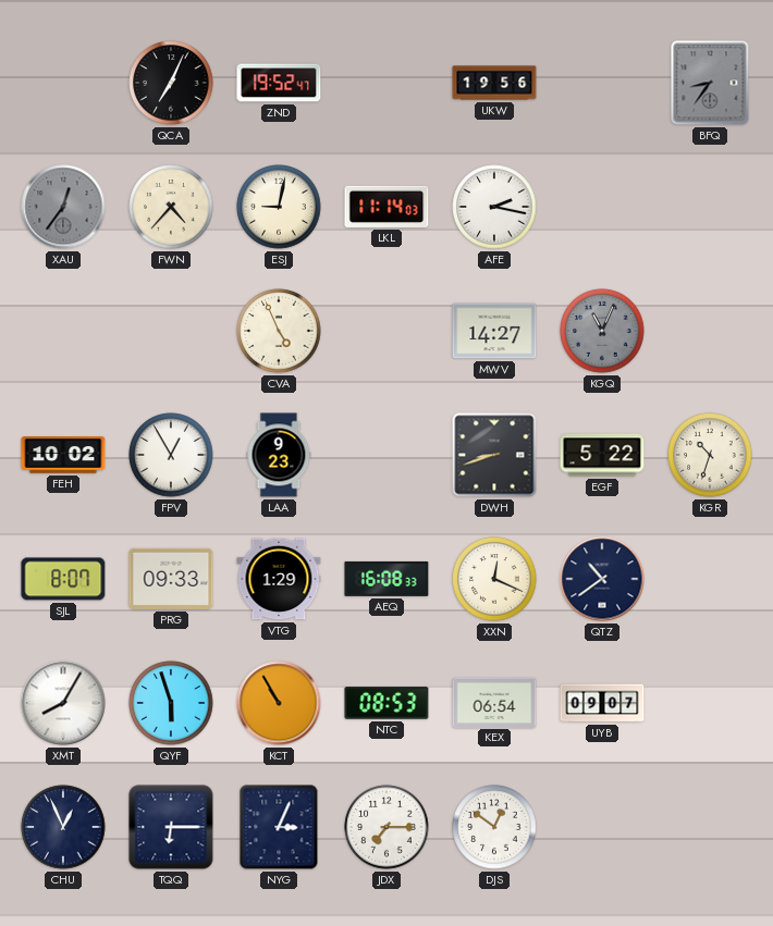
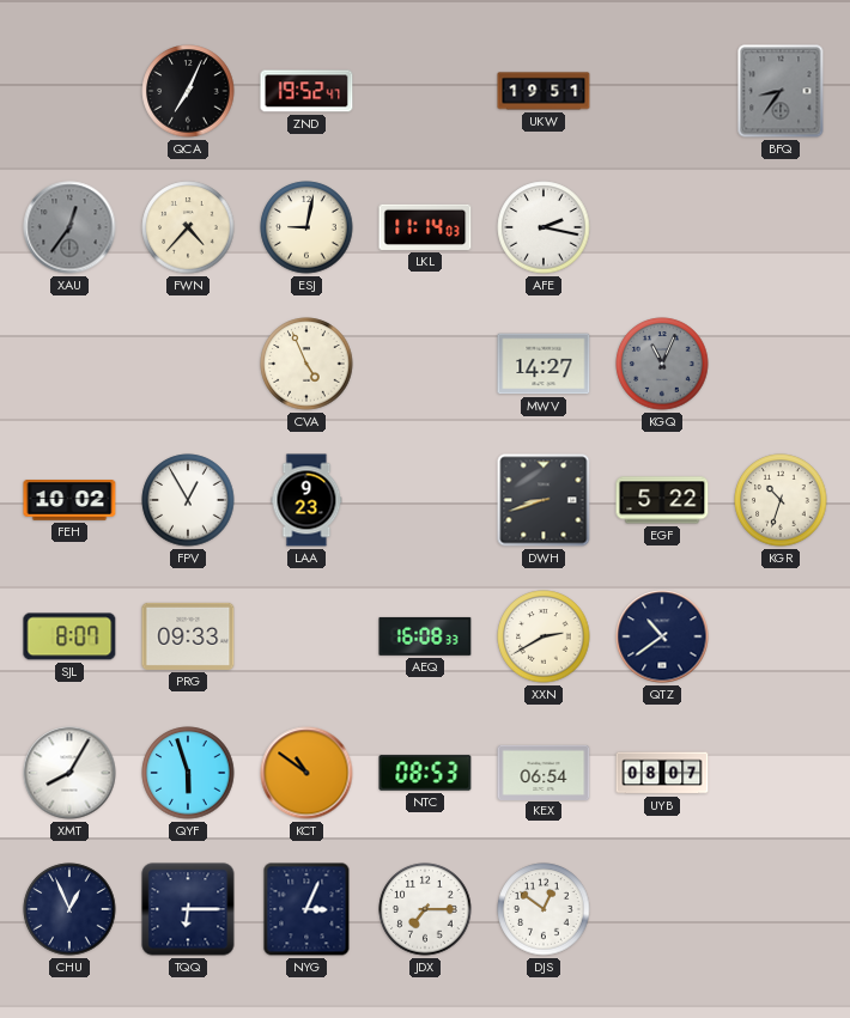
UKW: 19:56 -> 19:51 (544, 91)
VTG: 1:29 -> none (279, 579)
XXN: 12:19 -> 2:40 (544, 636)
KCT: 10:55 -> 10:51 (306, 773)
UYB: 09:07 -> 08:07 (662, 773)
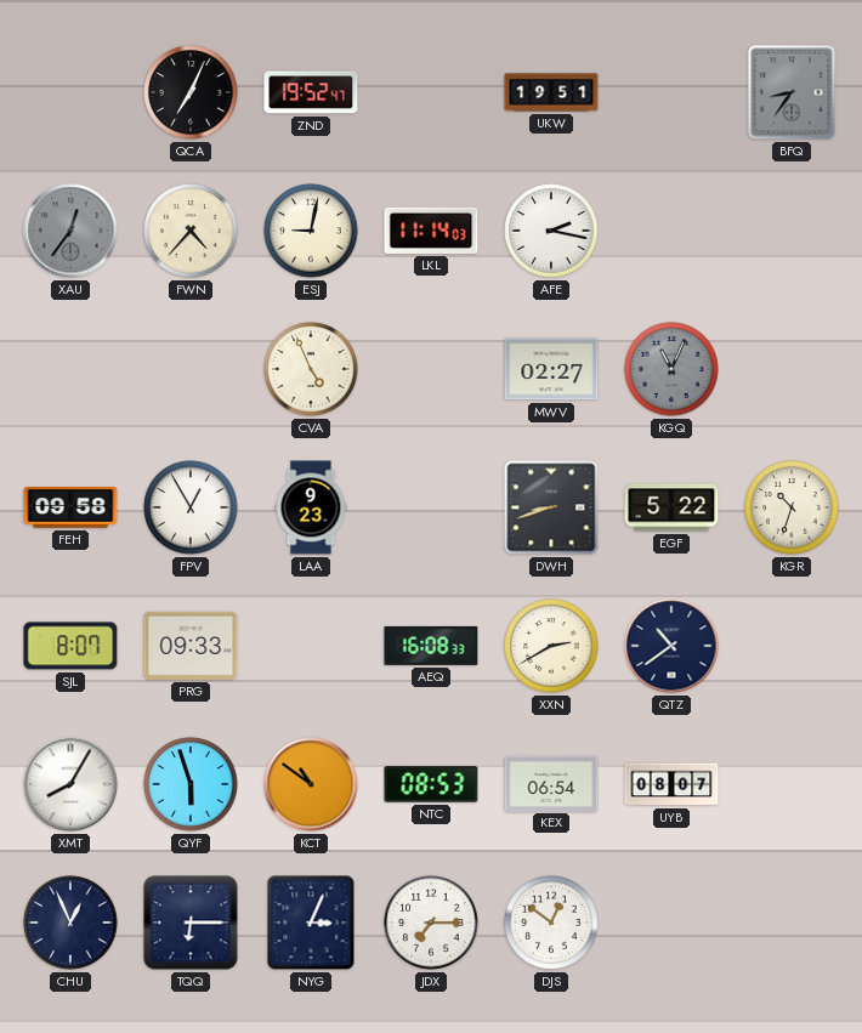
MWV: 14:27 -> 02:27 (551, 369)
FEH: 10:02 -> 09:58 (70, 507)
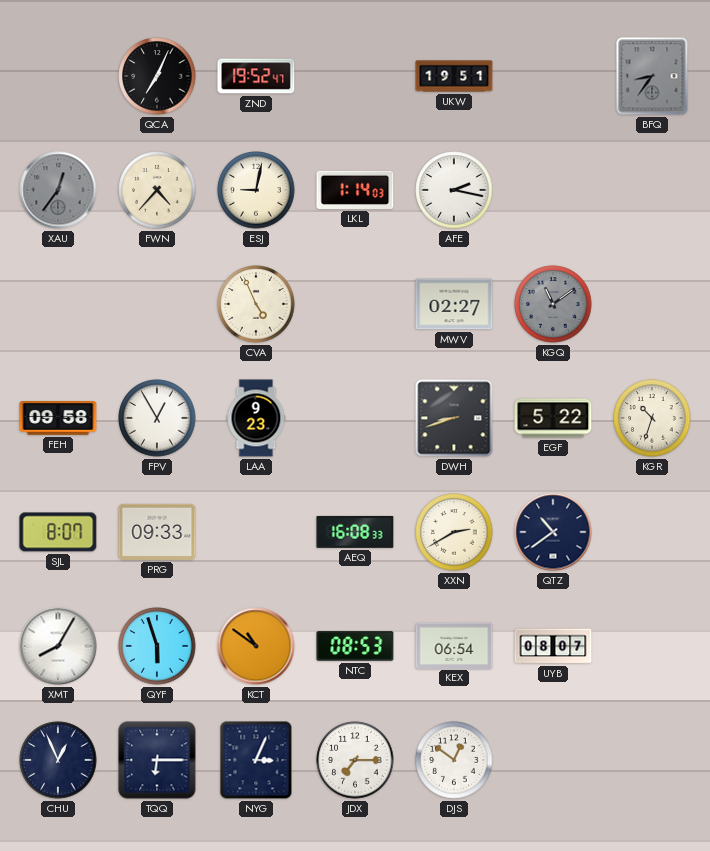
LKL: 11:14 -> 1:14 (355, 190)
KGQ: 11:04 -> 11:09 (553, 304)
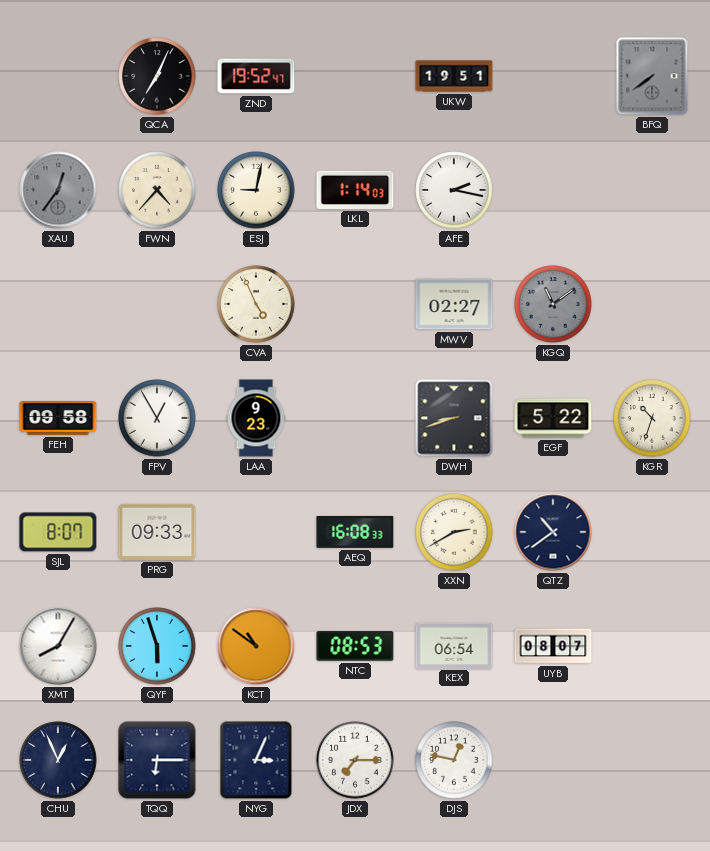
BFQ: 8:36 -> 7:39 (652, 76)
DJS: 12:51 -> 12:47 (454, 760)
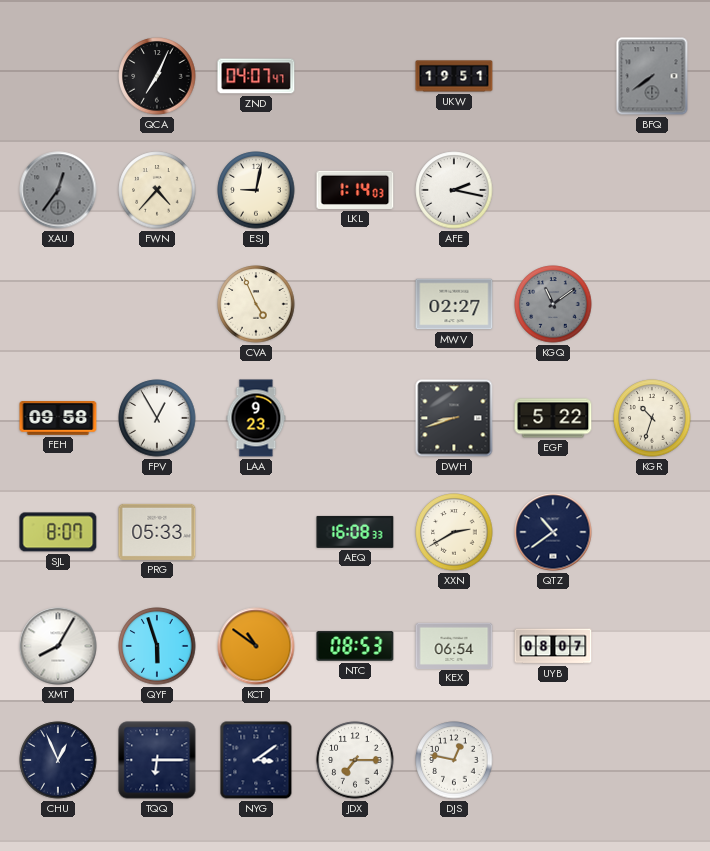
ZND: 19:52 -> 04:07 (256, 76)
PRG: 09:33 -> 05:33 (157, 532)
NYG: 3:04 -> 3:09 (256, 760)
